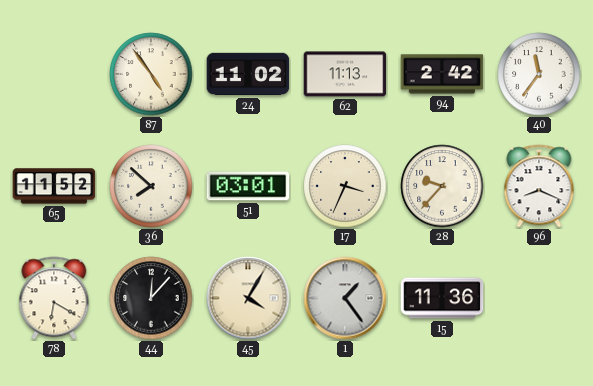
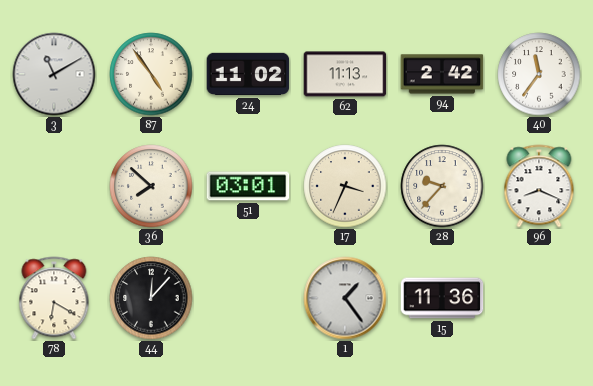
3: none -> 11:10 (54, 74)
65: 11:52 -> none (54, 186)
45: 4:05 -> none (248, 298)
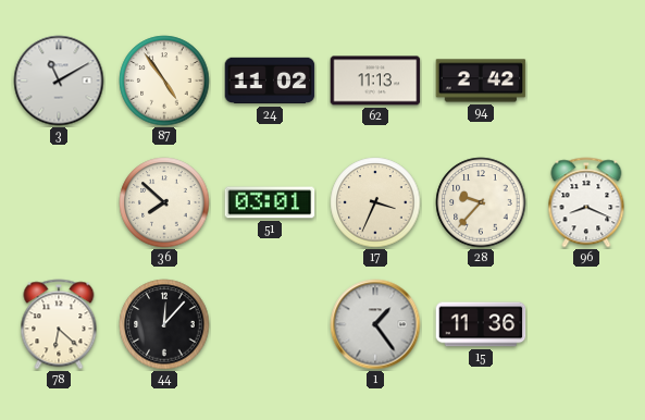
40: 11:36 -> none (539, 74)
78: 6:20 -> 6:22 (59, 324)
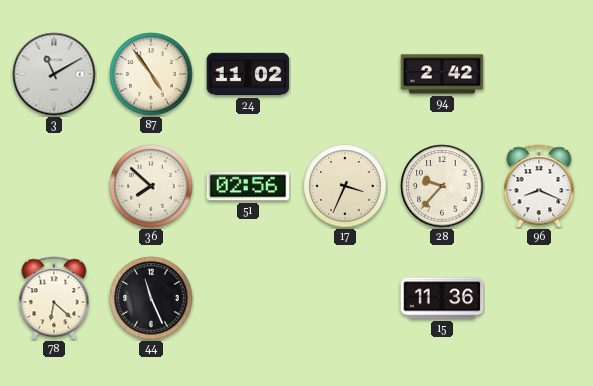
62: 11:13 -> none (375, 81)
51: 03:01 -> 02:56 (248, 186)
44: 12:07 -> 11:26 (151, 298)
1: 1:24 -> none (375, 324)
